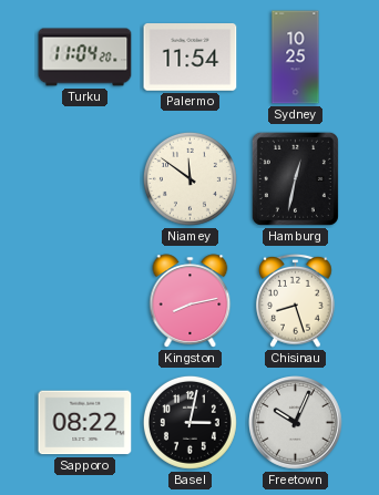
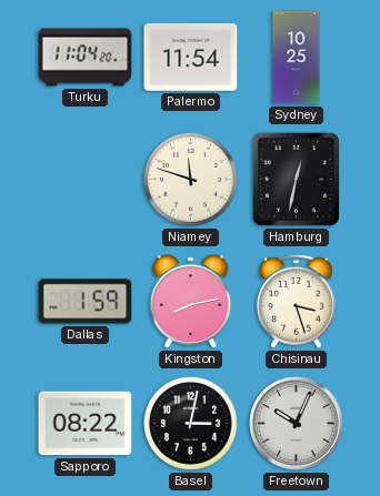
Niamey: 11:51 -> 11:48 (190, 179)
Dallas: none -> 1:59 (86, 302)
Chisinau: 8:27 -> 3:27 (297, 301)
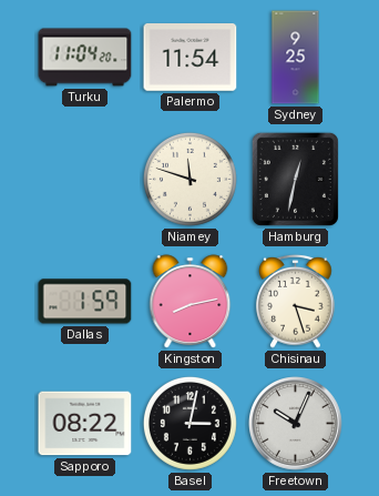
Sydney: 10:25 -> 9:25 (296, 58)
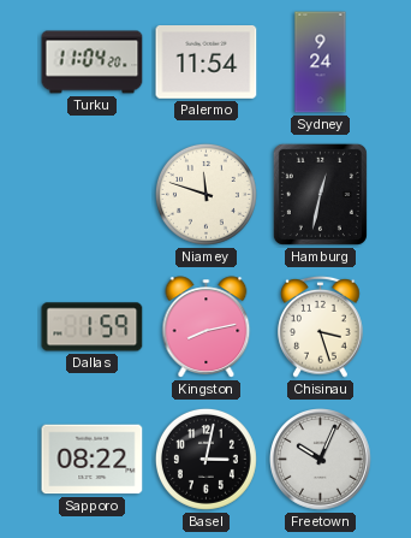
Sydney: 9:25 -> 9:24 (321, 63)
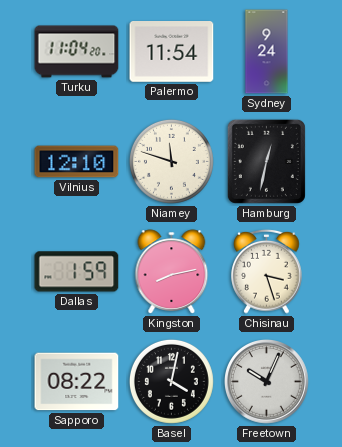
Vilnius: none -> 12:10 (77, 162)
Basel: 3:02 -> 4:02 (171, 381)
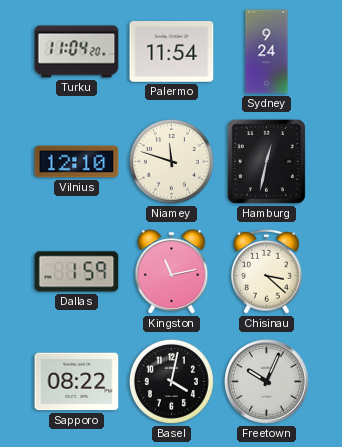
Kingston: 8:13 -> 11:13 (172, 272)
Chisinau: 3:27 -> 3:22 (267, 271)
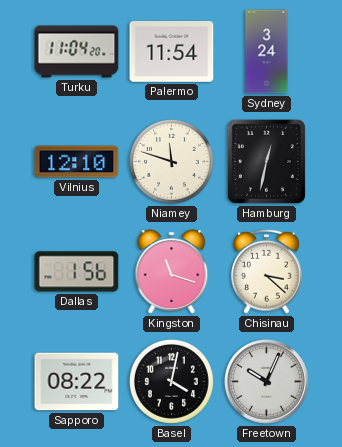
Sydney: 9:24 -> 3:24 (267, 52)
Dallas: 1:59 -> 1:56 (77, 272)
Kingston: 11:13 -> 11:18 (172, 272)
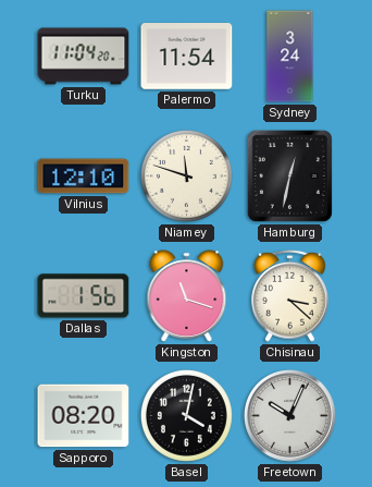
Sapporo: 08:22 -> 08:20 (84, 416)
